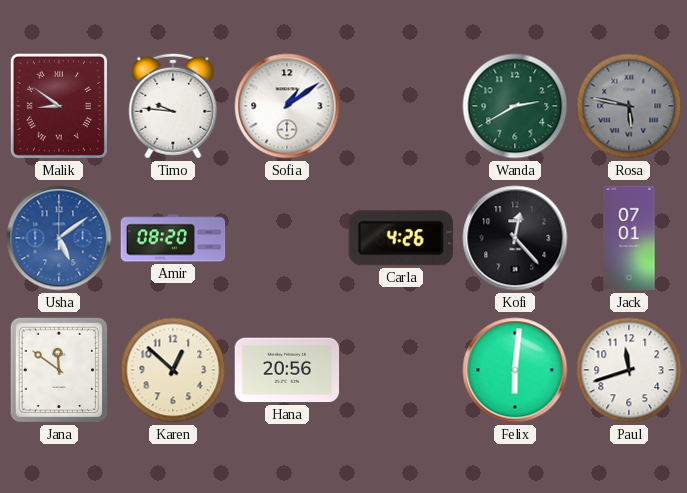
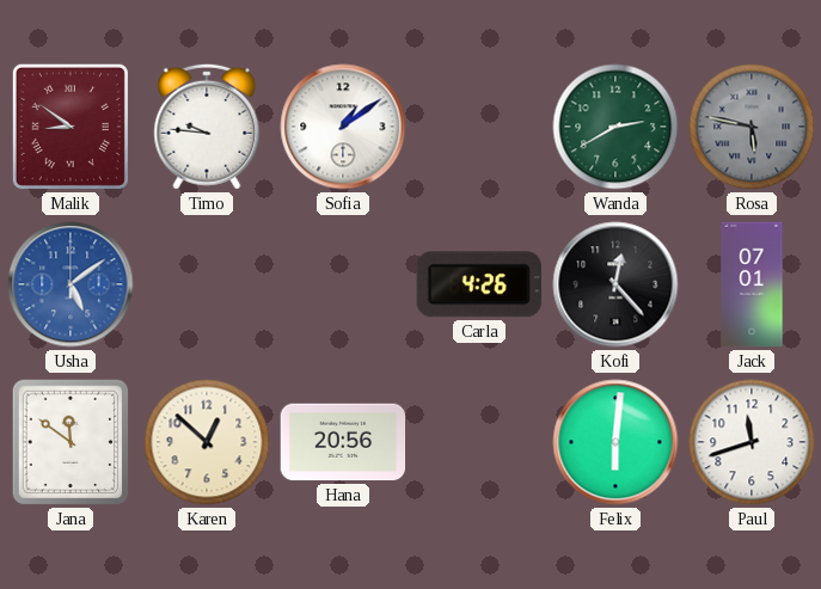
Amir: 08:20 -> none (173, 238)
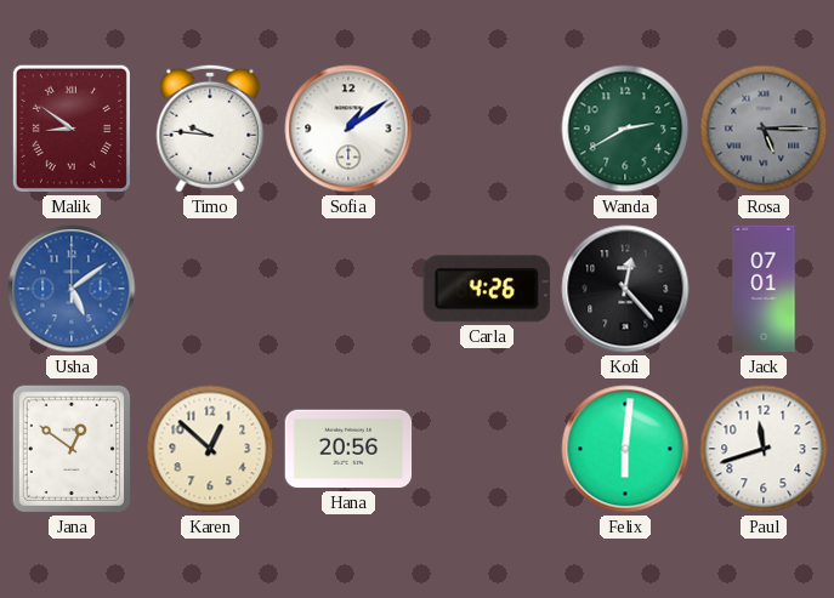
Rosa: 5:47 -> 5:15 (764, 129)
Jana: 11:51 -> 12:51 (72, 449)
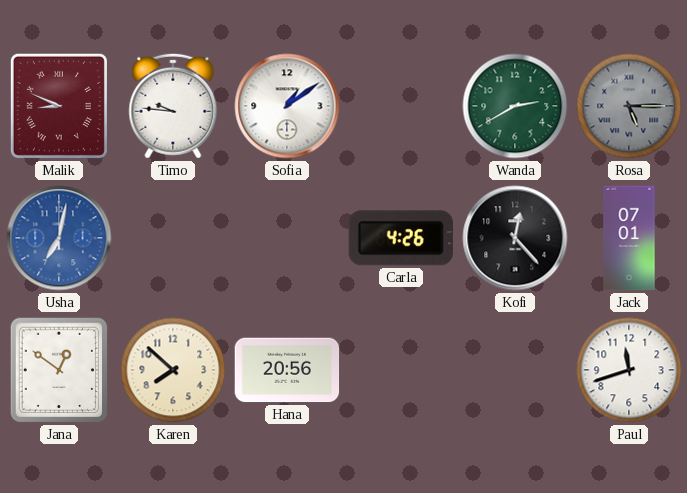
Malik: 8:51 -> 8:49 (59, 106)
Usha: 5:09 -> 7:02 (59, 238)
Karen: 12:52 -> 7:52 (173, 370)
Felix: 6:01 -> none (625, 449)
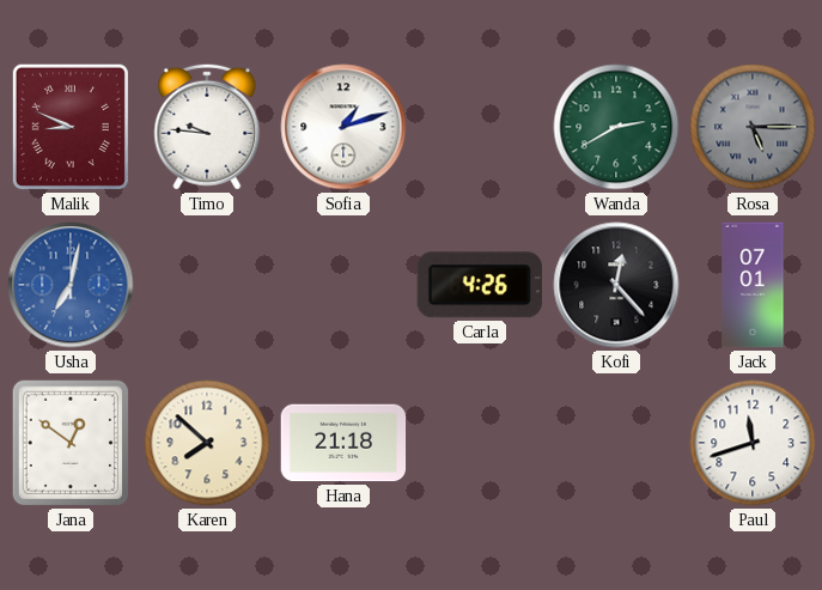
Sofia: 1:09 -> 1:12 (343, 127)
Hana: 20:56 -> 21:18 (343, 443)
